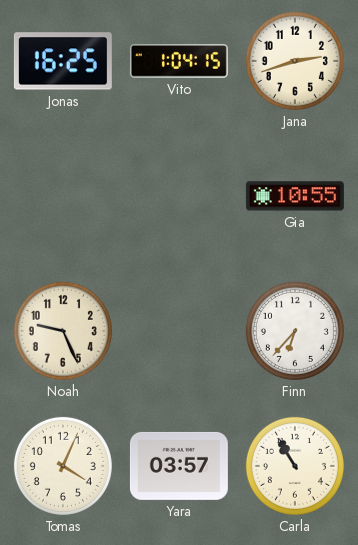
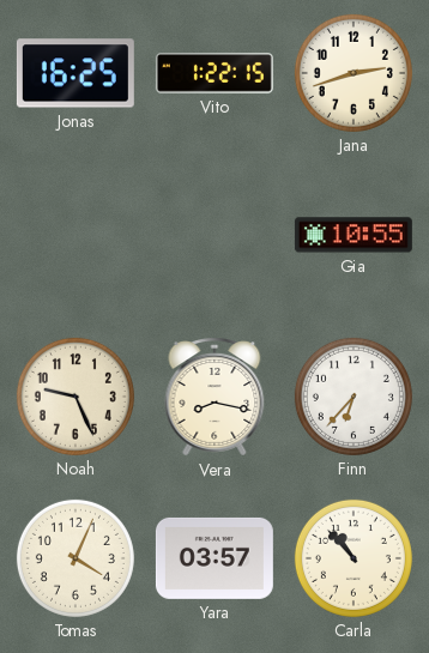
Vito: 1:04 -> 1:22 (214, 74)
Vera: none -> 8:17 (214, 397)
Carla: 10:55 -> 10:53 (354, 558)
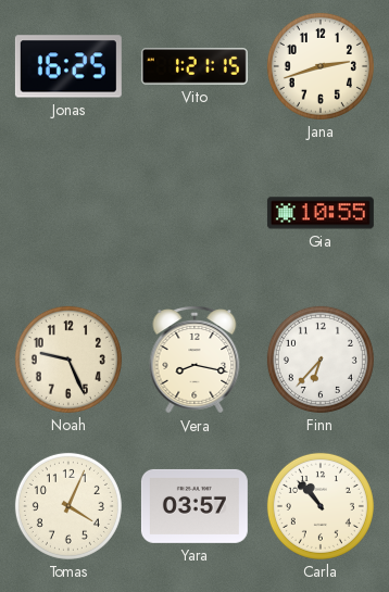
Vito: 1:22 -> 1:21 (195, 67)
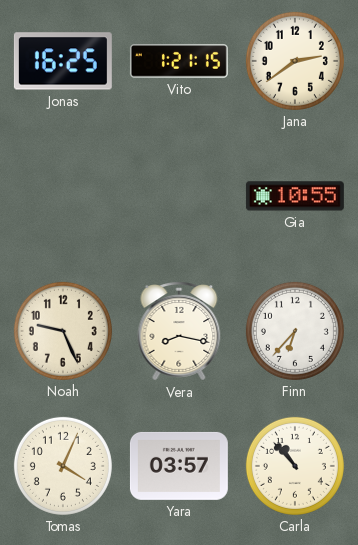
Jana: 2:42 -> 2:39 (295, 61)
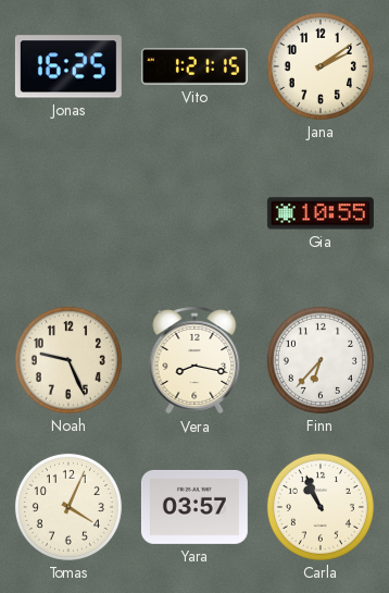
Jana: 2:39 -> 2:09 (321, 66)
Carla: 10:53 -> 10:56 (321, 507)
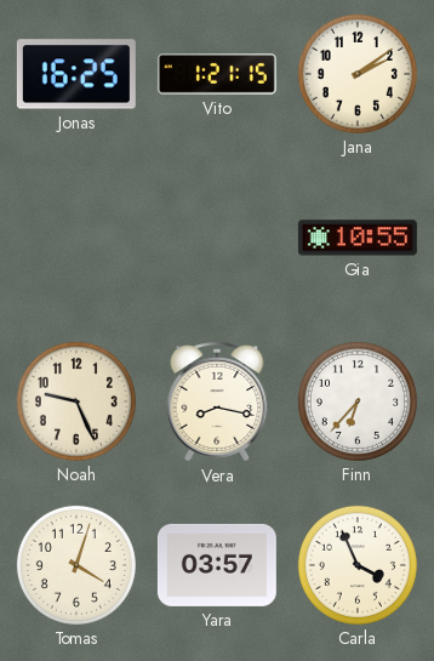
Tomas: 4:04 -> 4:03 (76, 565)
Carla: 10:56 -> 3:56 (358, 565)
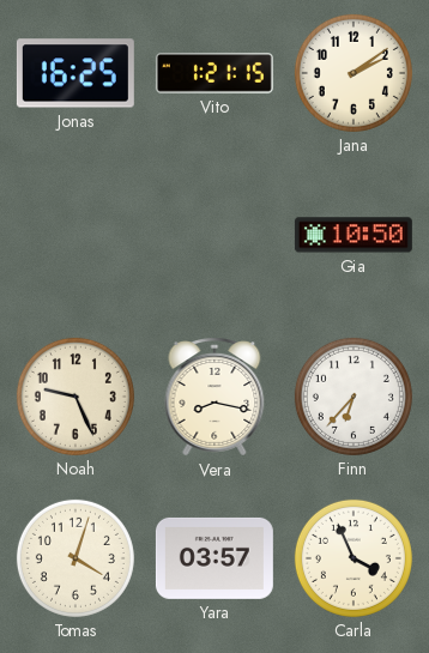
Gia: 10:55 -> 10:50 (354, 235)
